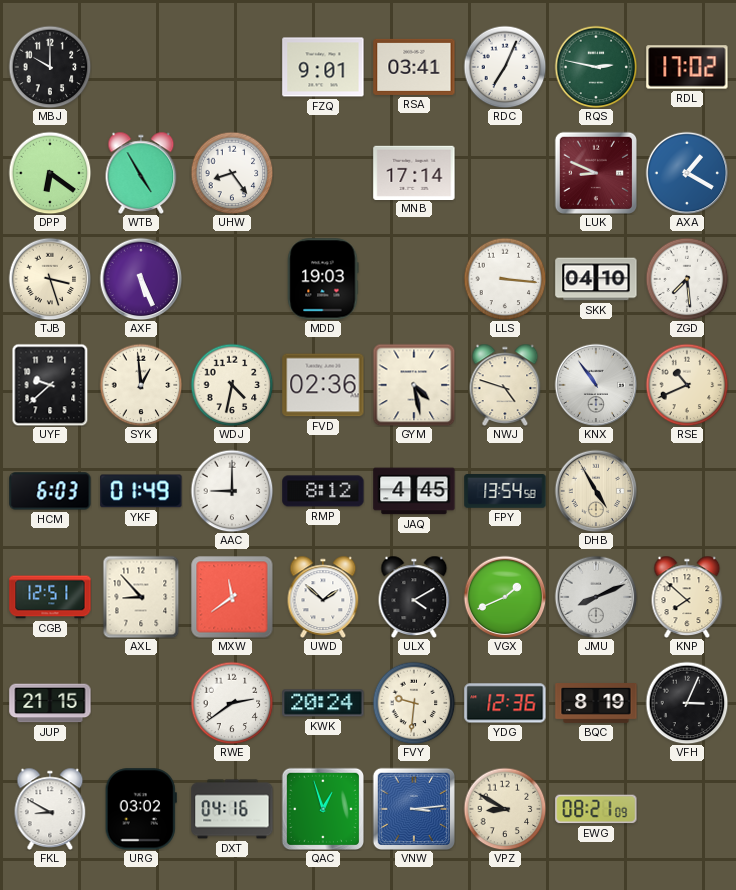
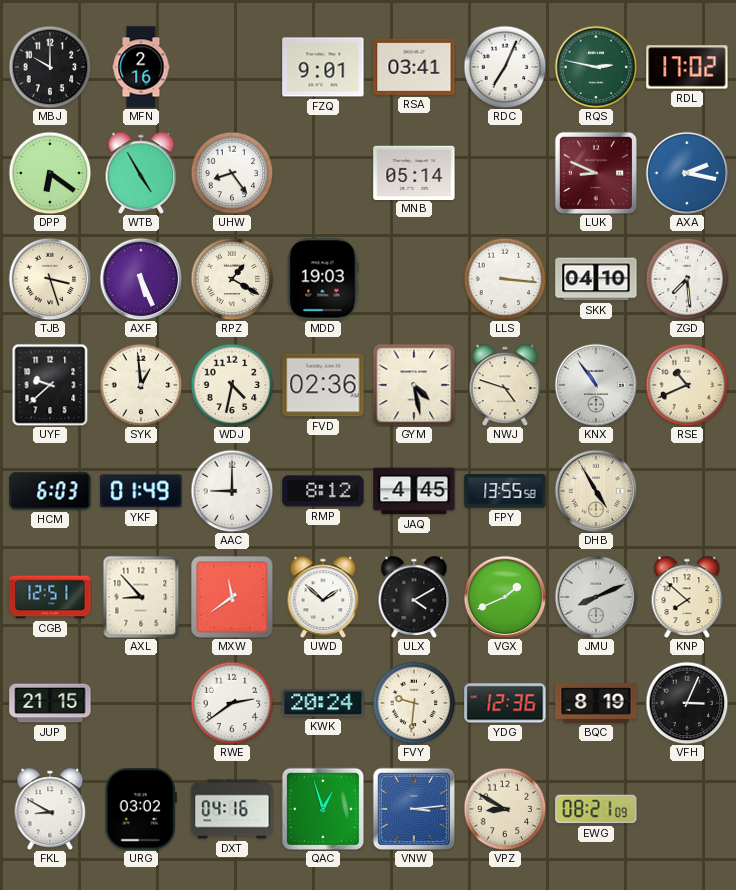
MFN: none -> 2:16 (141, 67)
MNB: 17:14 -> 05:14 (414, 172)
AXA: 1:20 -> 2:17 (687, 173)
RPZ: none -> 1:20 (232, 279)
FPY: 13:54 -> 13:55 (505, 491)
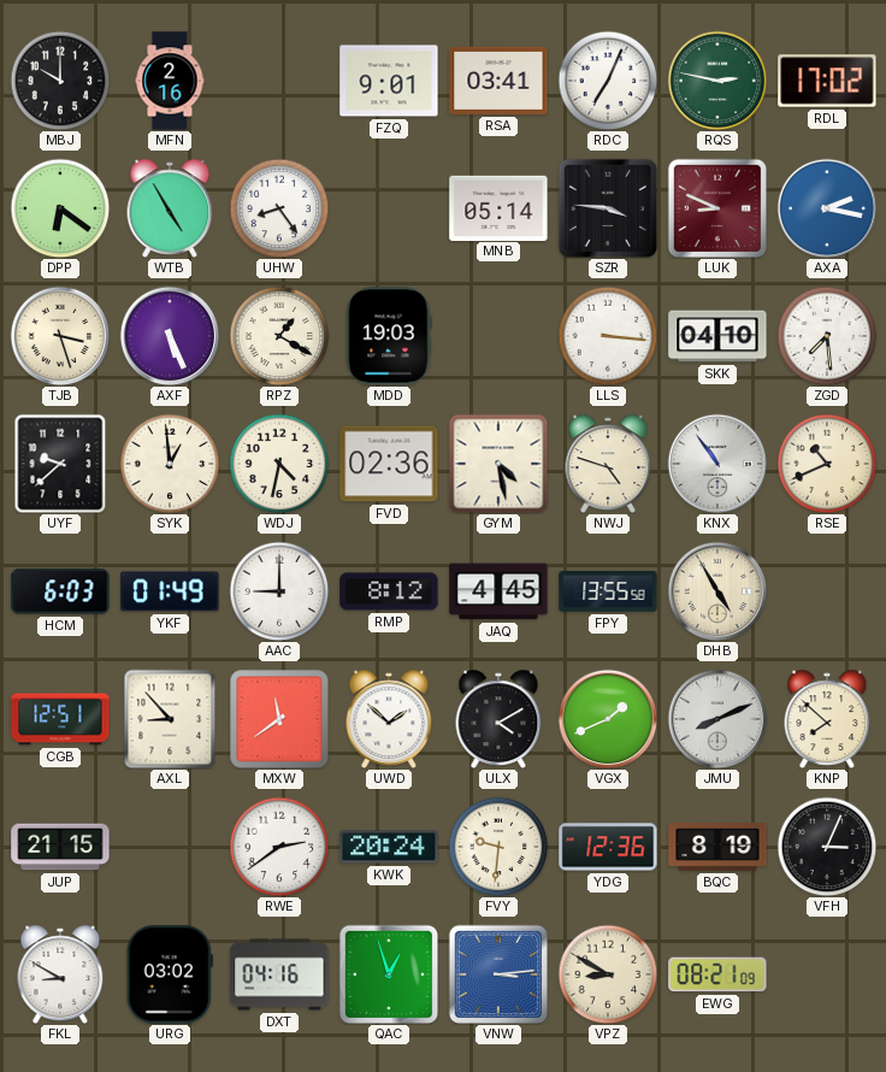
SZR: none -> 3:46 (607, 207)
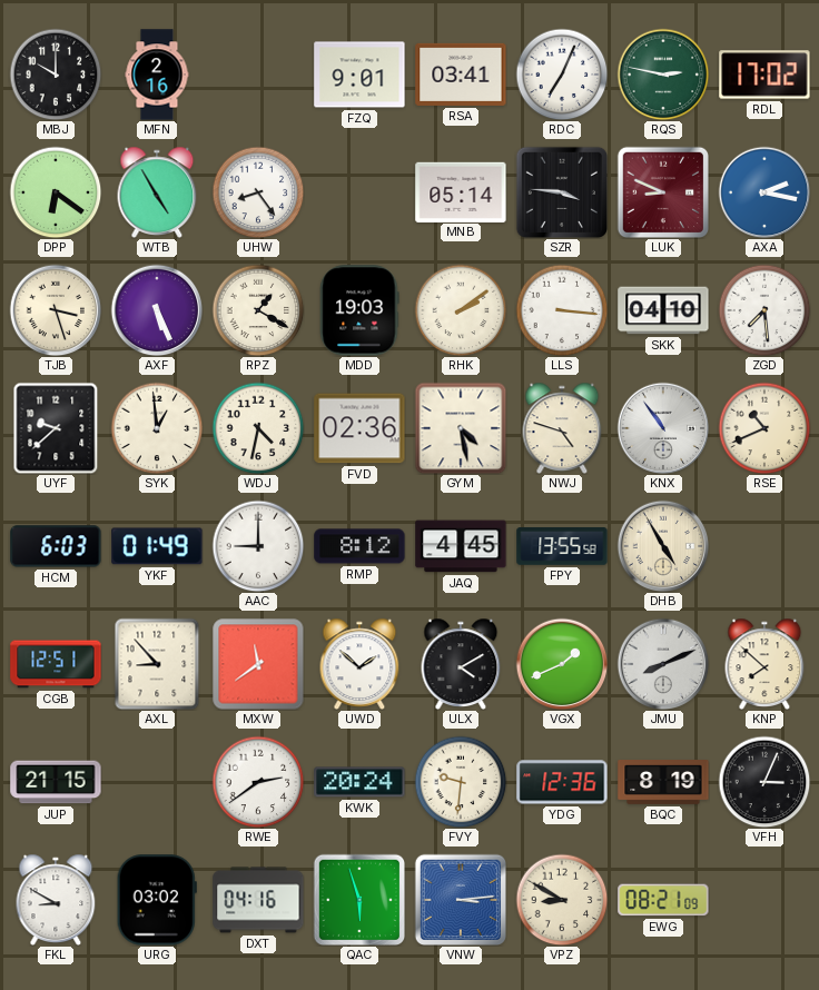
RHK: none -> 2:09 (461, 310)
QAC: 12:57 -> 5:57 (358, 899)
